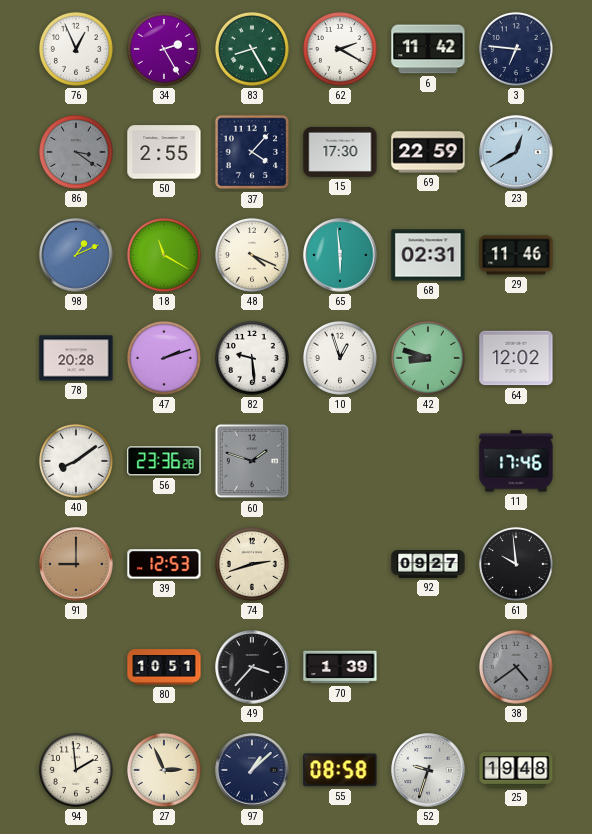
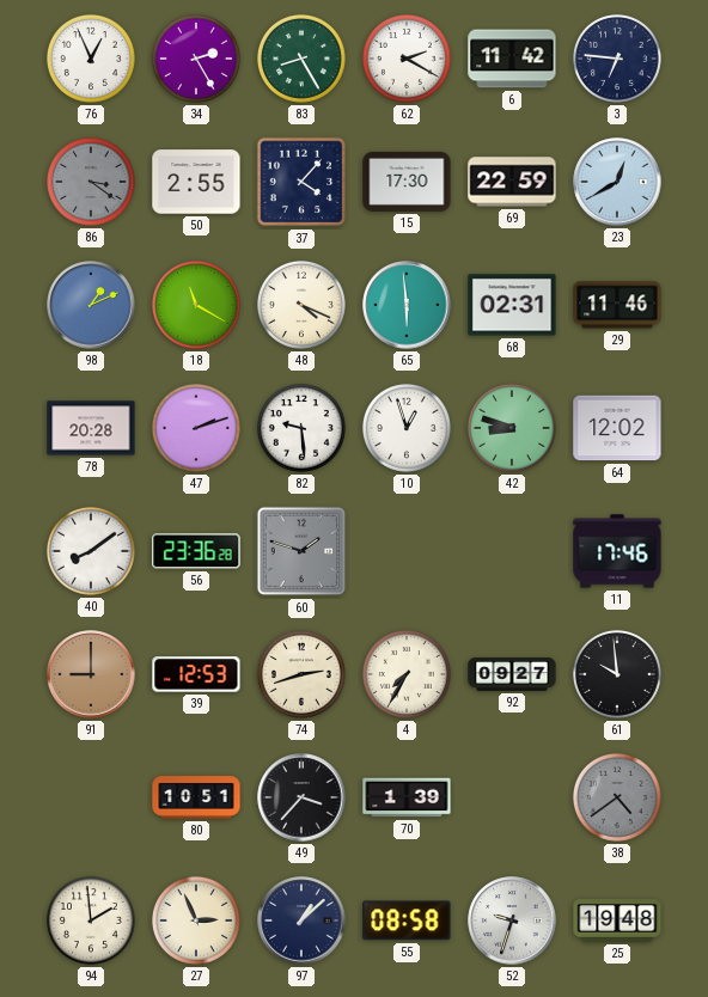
4: none -> 7:35 (407, 674)
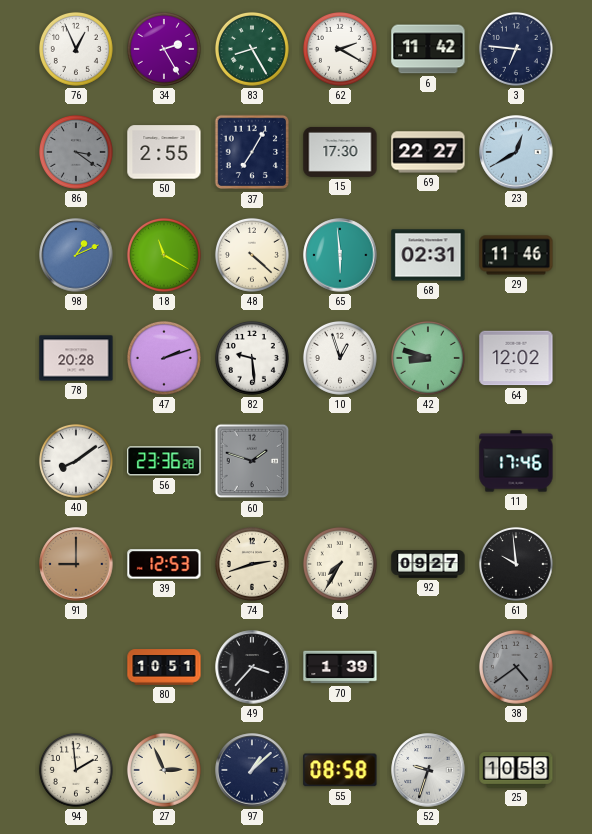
37: 4:07 -> 7:05 (252, 152)
69: 22:59 -> 22:27 (428, 152)
48: 4:19 -> 4:22 (252, 255)
25: 19:48 -> 10:53 (516, 770)
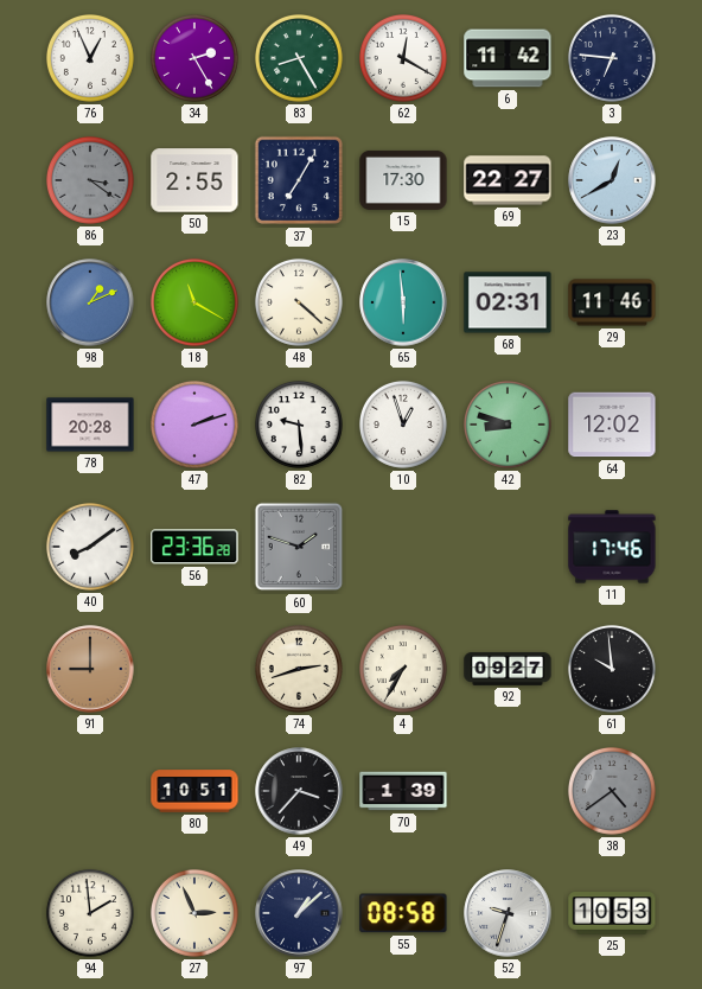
62: 2:20 -> 12:20 (403, 58)
39: 12:53 -> none (164, 564)
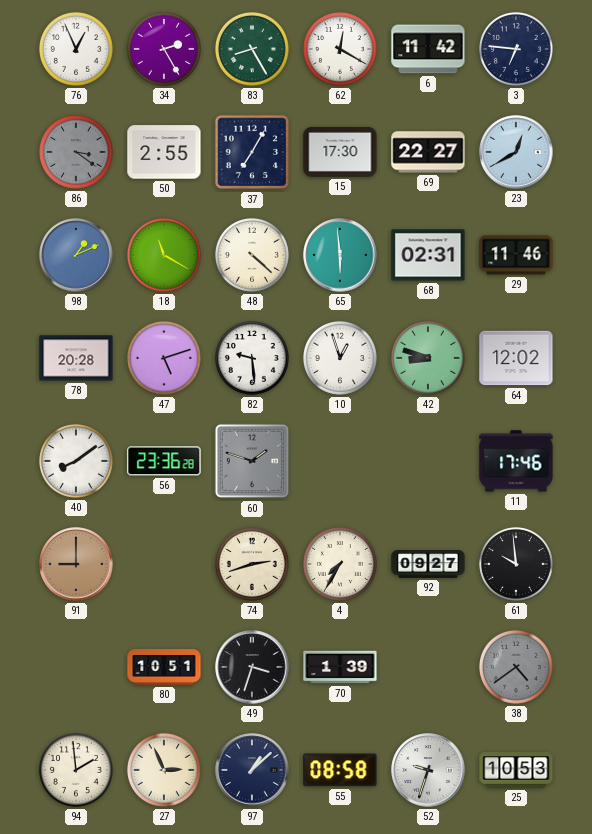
47: 2:12 -> 5:12 (164, 358)
49: 3:37 -> 3:33 (252, 667)
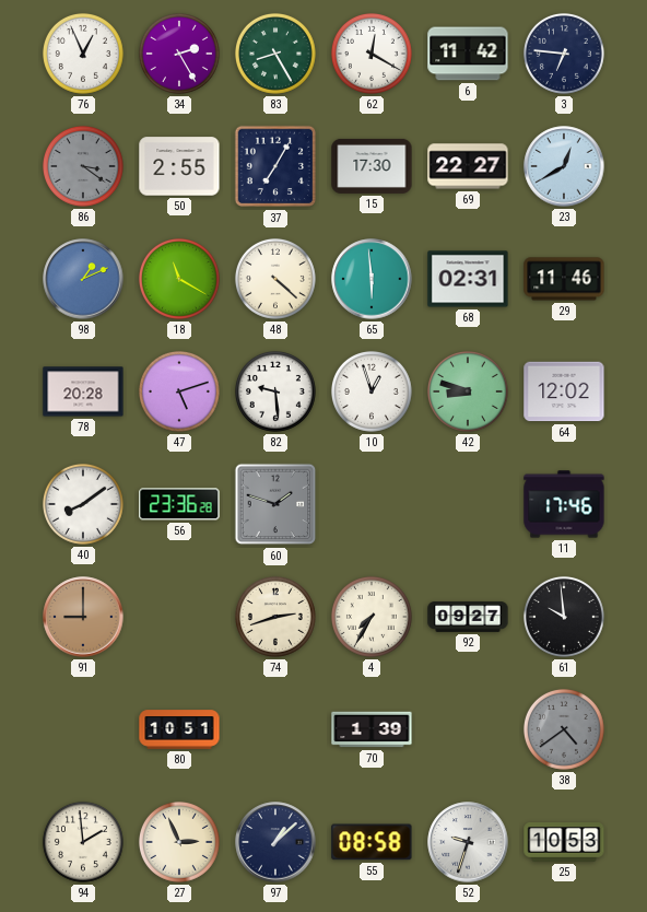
49: 3:33 -> none (252, 667)
